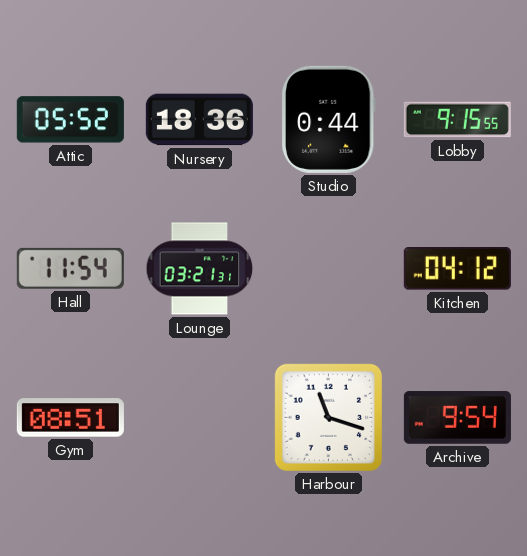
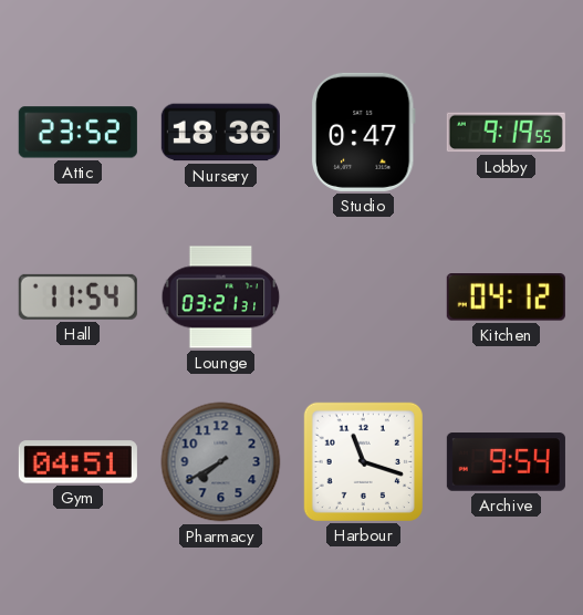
Attic: 05:52 -> 23:52 (77, 133)
Studio: 0:44 -> 0:47 (363, 132)
Lobby: 9:15 -> 9:19 (506, 133)
Gym: 08:51 -> 04:51 (77, 462)
Pharmacy: none -> 7:40 (221, 462)
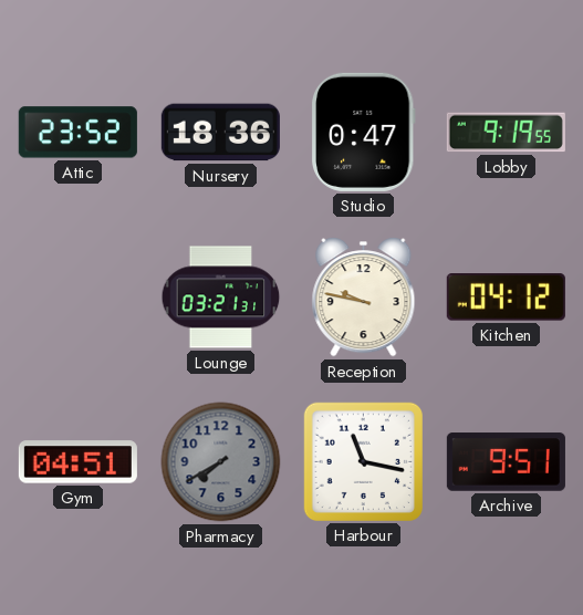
Hall: 11:54 -> none (77, 296)
Reception: none -> 9:47 (364, 298)
Harbour: 11:18 -> 11:17 (363, 461)
Archive: 9:54 -> 9:51 (506, 462)
